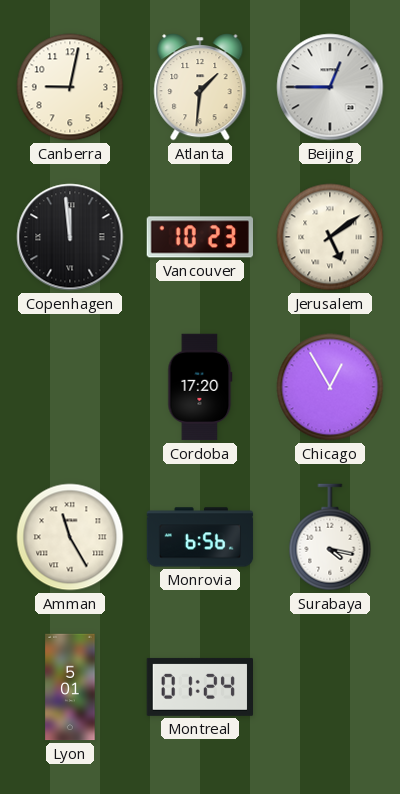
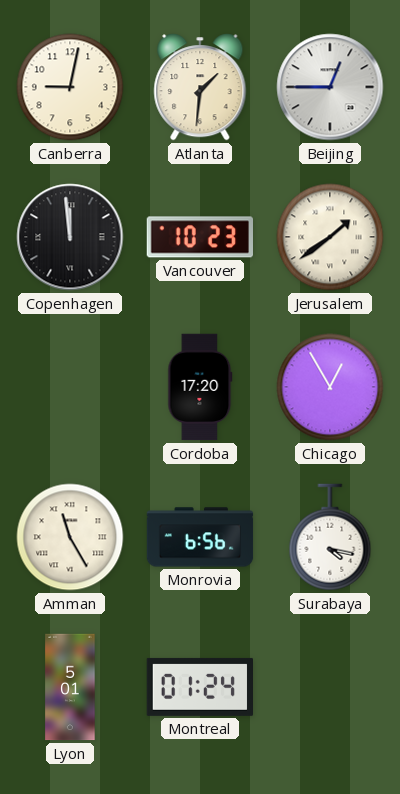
Jerusalem: 5:09 -> 1:39 (330, 237)
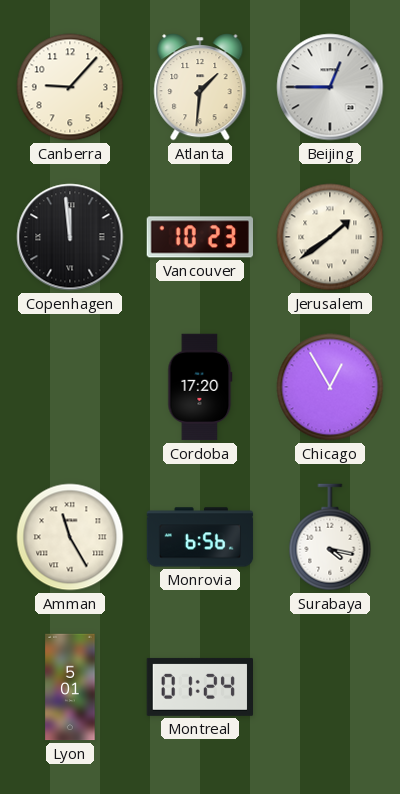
Canberra: 9:02 -> 9:07 (70, 87)
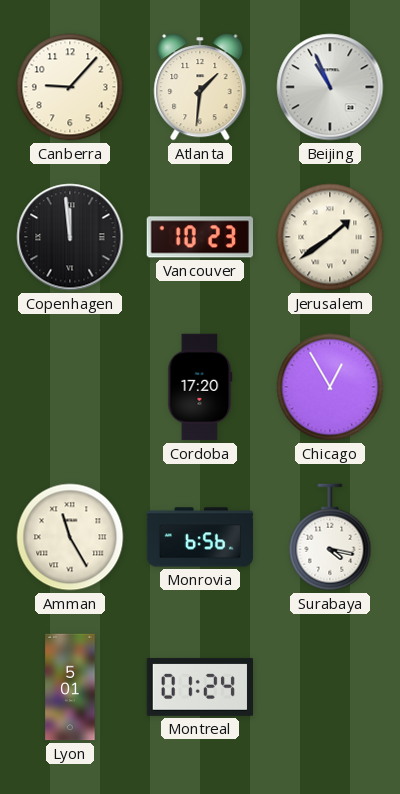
Beijing: 12:45 -> 10:56 (330, 87)
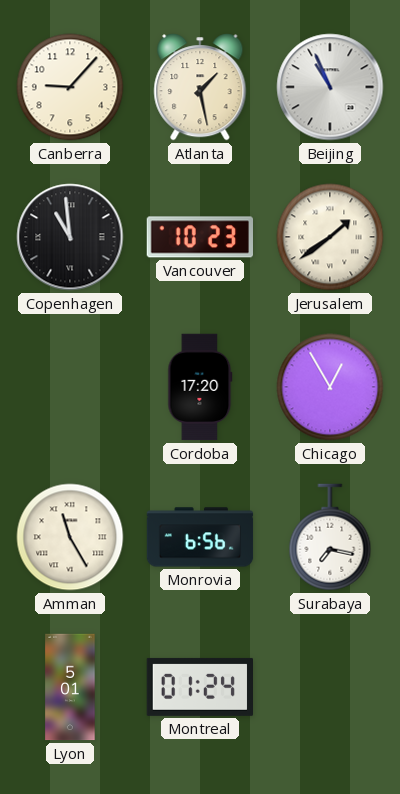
Atlanta: 1:31 -> 1:28 (200, 87)
Copenhagen: 11:59 -> 10:59 (70, 237)
Surabaya: 4:17 -> 7:17 (330, 537)
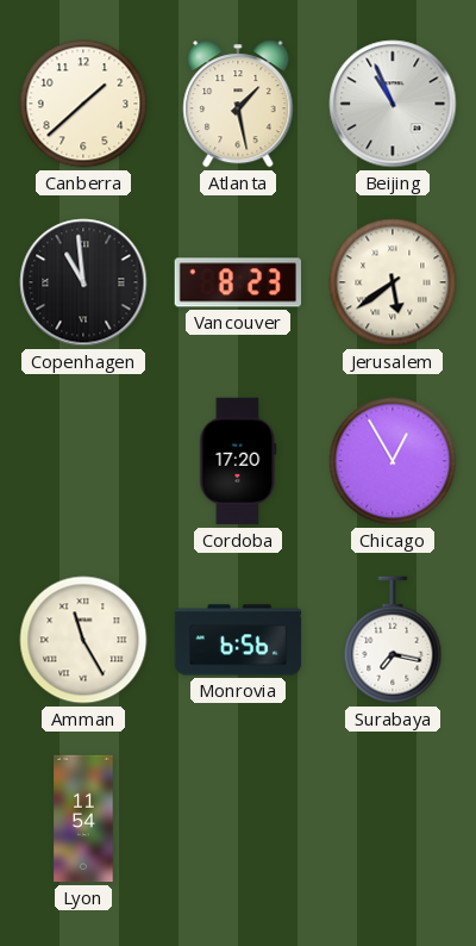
Canberra: 9:07 -> 1:38 (83, 104)
Vancouver: 10:23 -> 8:23 (237, 282)
Jerusalem: 1:39 -> 5:39 (393, 282)
Lyon: 5:01 -> 11:54 (83, 819)
Montreal: 01:24 -> none (200, 687)
